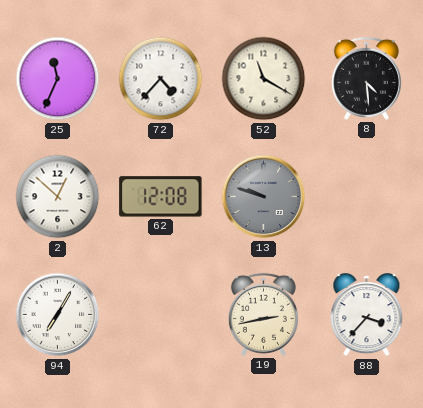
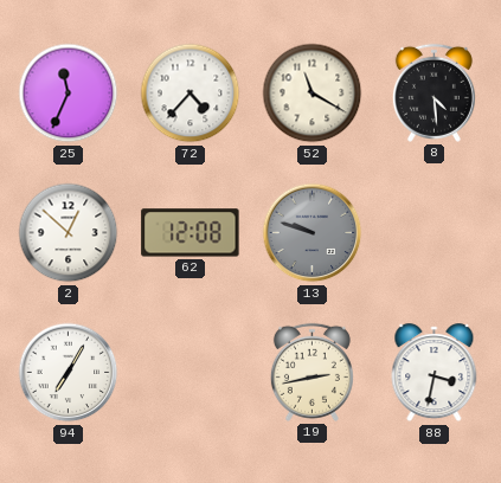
88: 3:37 -> 3:32 (435, 373)
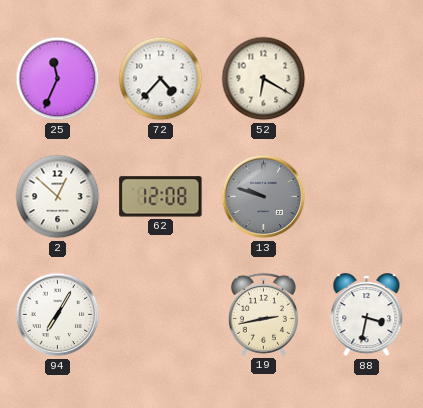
52: 11:20 -> 6:20 (264, 79)
8: 4:29 -> none (433, 92)
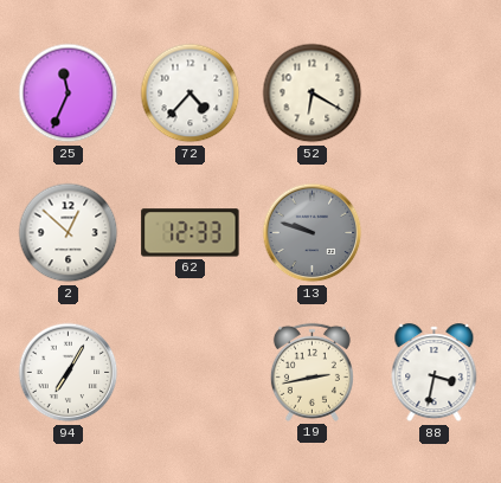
62: 12:08 -> 12:33 (191, 233)
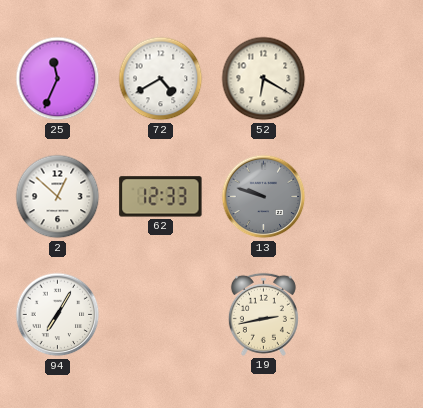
72: 4:37 -> 4:40 (161, 79)
88: 3:32 -> none (435, 373)
